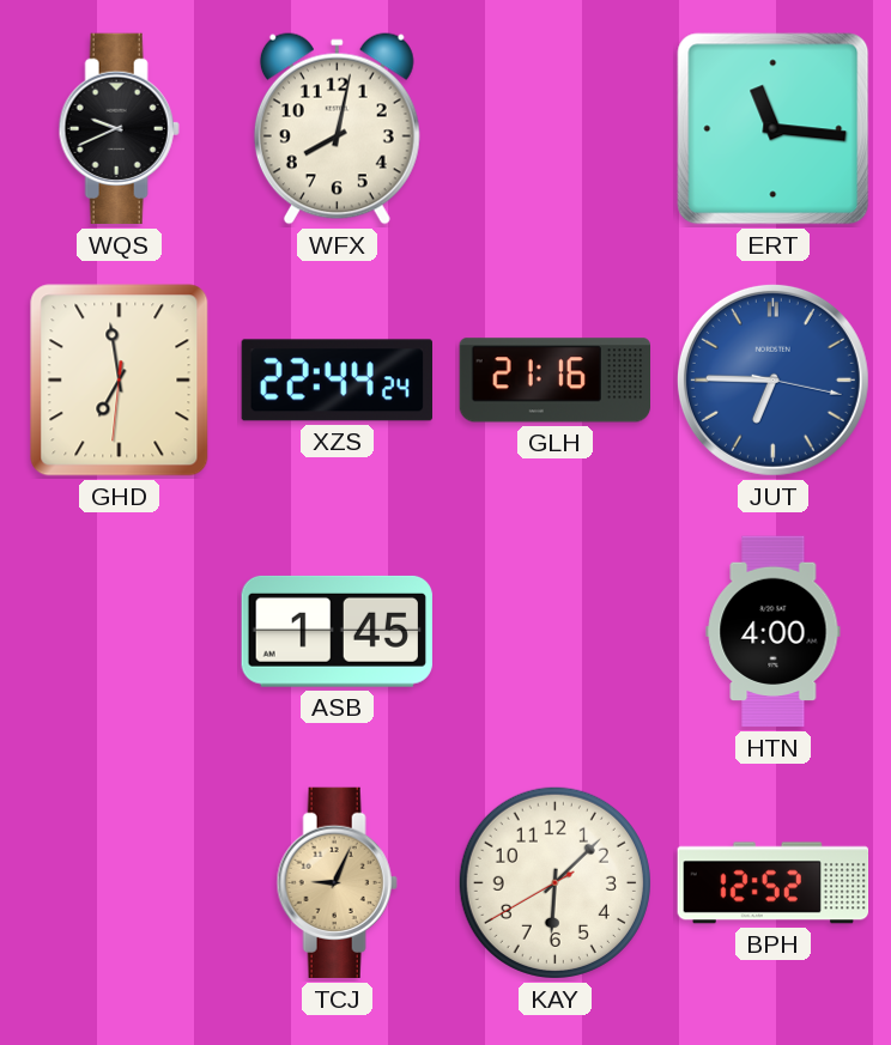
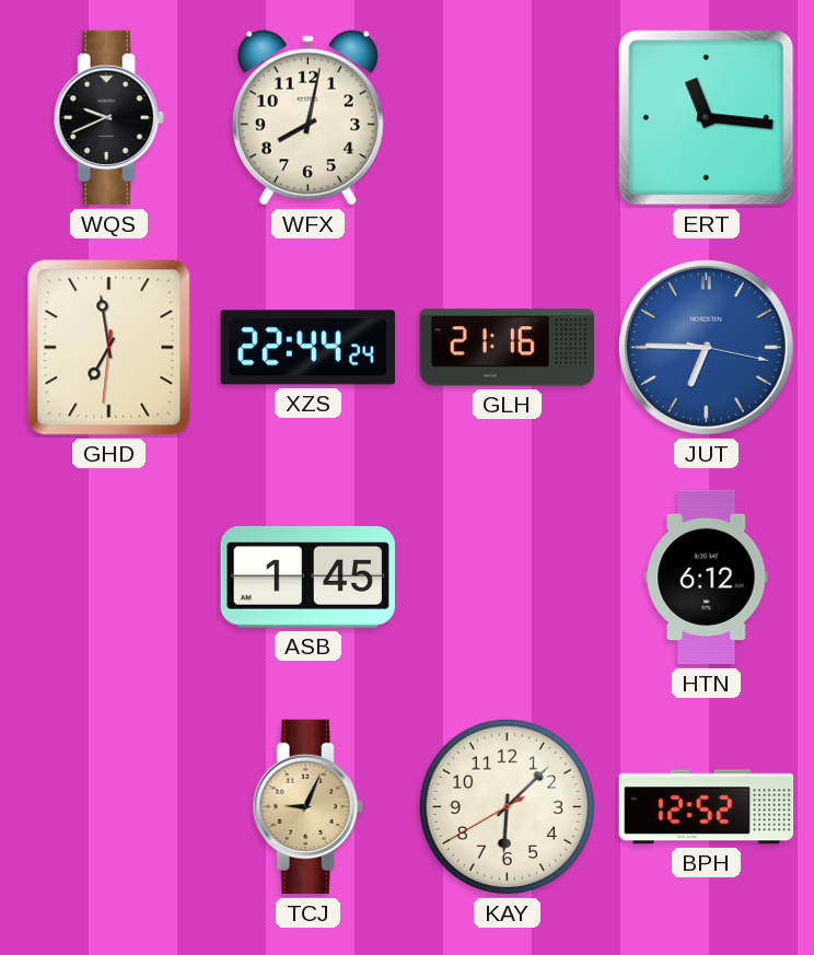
HTN: 4:00 -> 6:12 (707, 578)
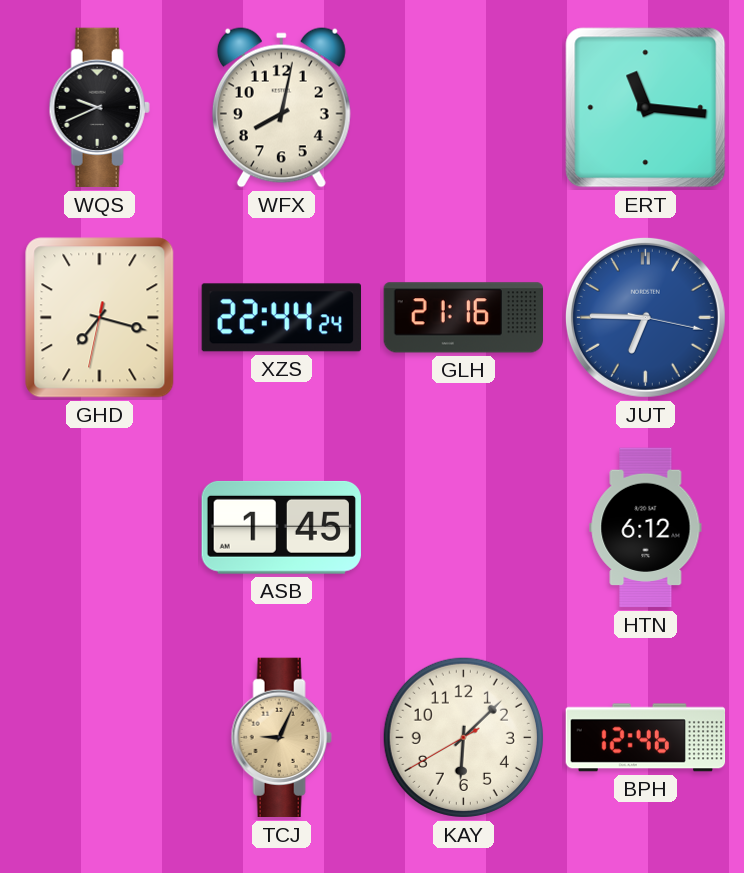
GHD: 6:58 -> 7:17 (100, 318)
BPH: 12:52 -> 12:46 (646, 738)
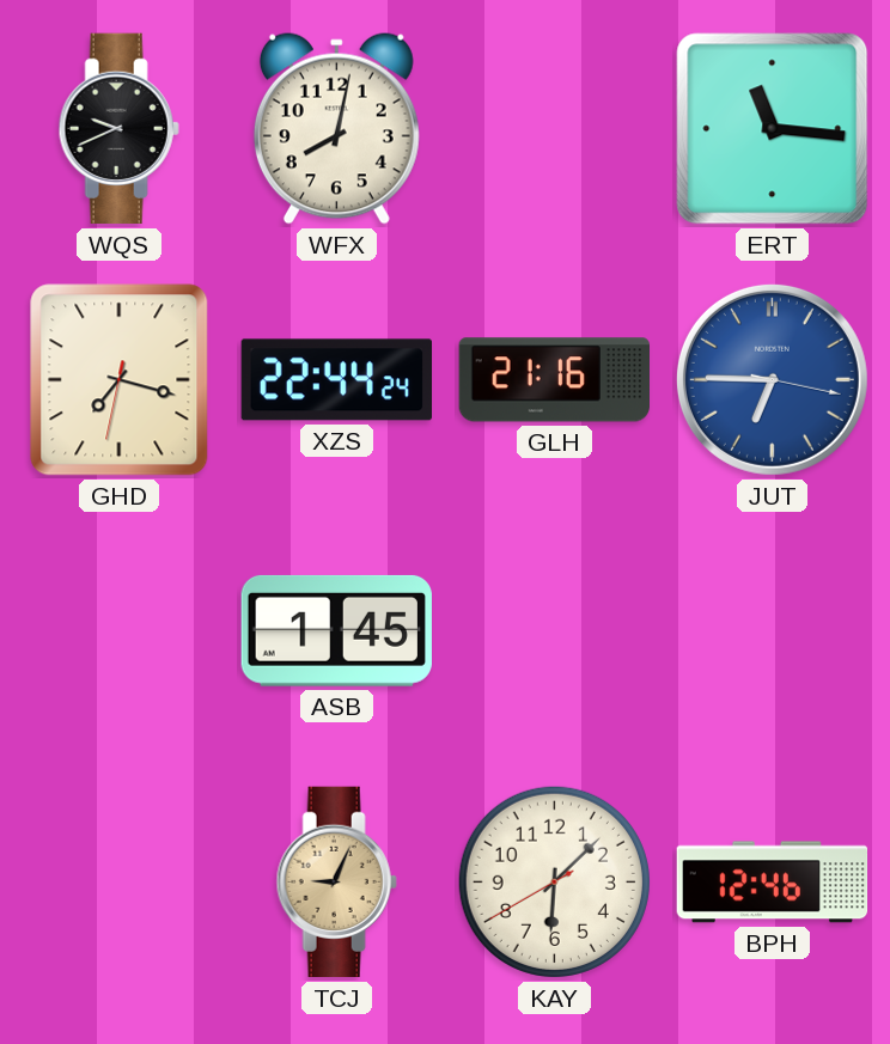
HTN: 6:12 -> none (646, 528)
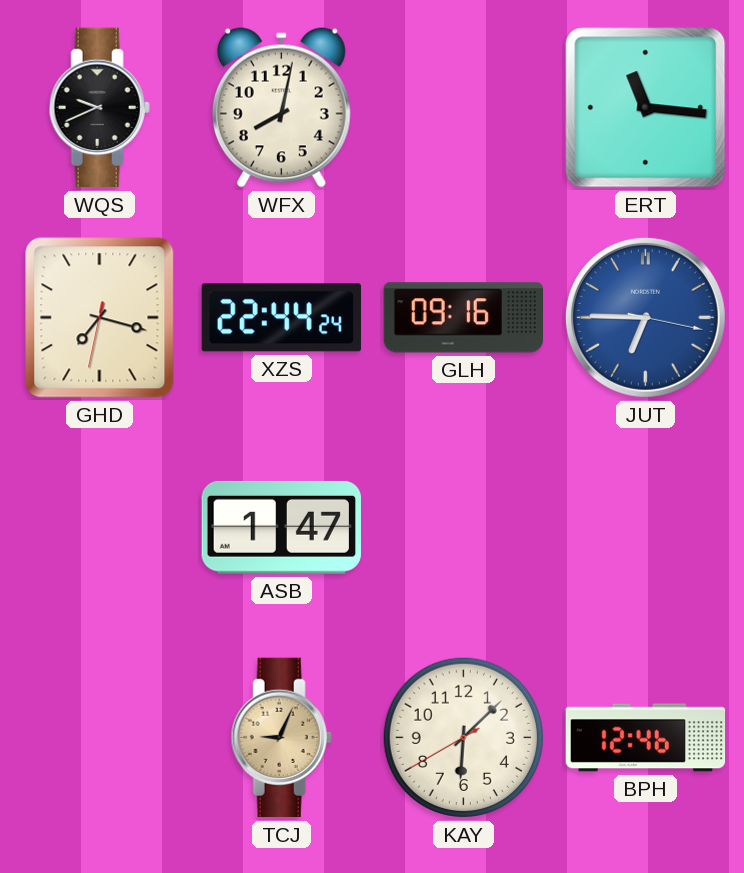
GLH: 21:16 -> 09:16 (463, 318)
ASB: 1:45 -> 1:47 (281, 527)
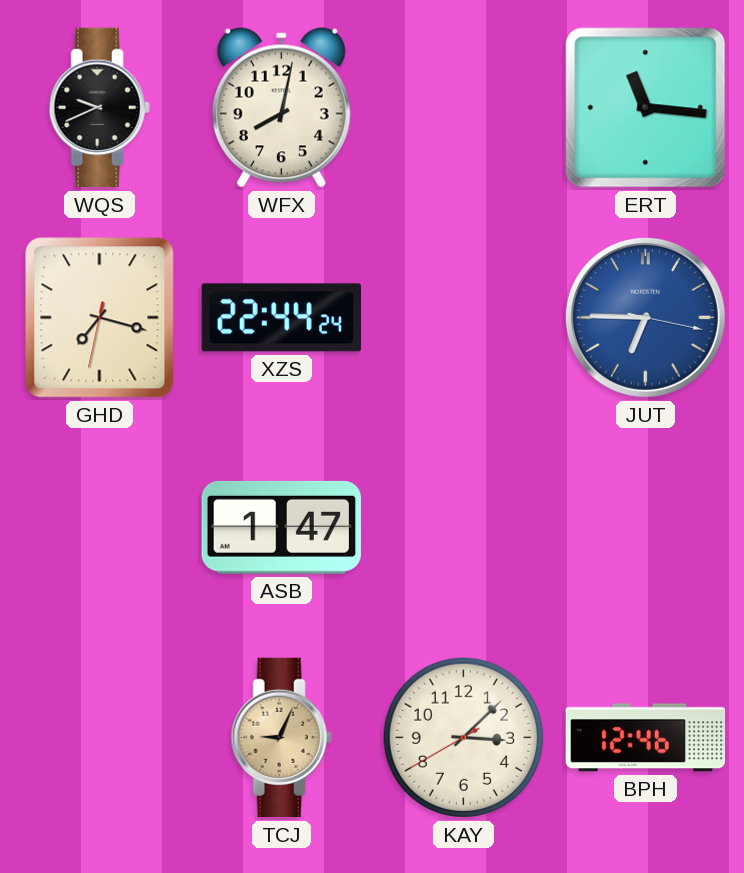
GLH: 09:16 -> none (463, 318)
KAY: 6:07 -> 3:07 (463, 737)
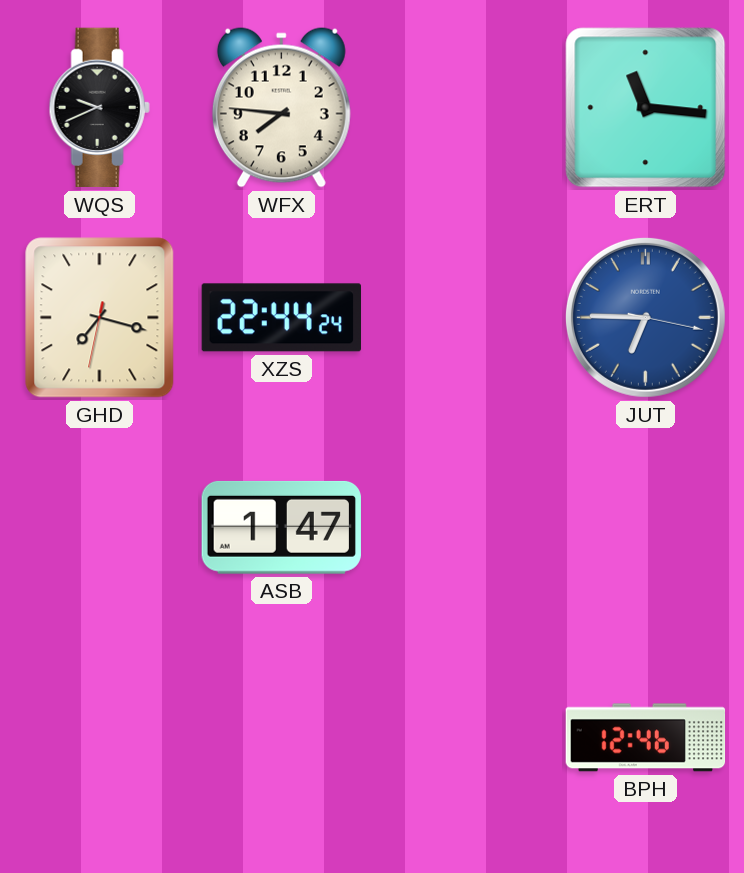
WFX: 8:02 -> 7:46 (281, 108)
TCJ: 9:04 -> none (281, 738)
KAY: 3:07 -> none (463, 737)
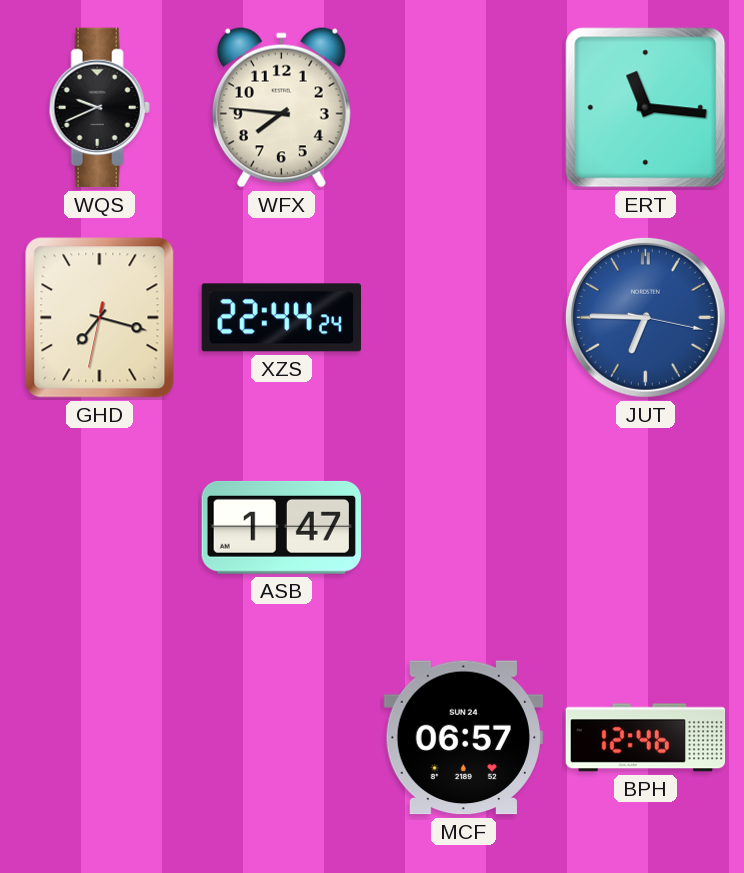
MCF: none -> 06:57 (463, 738)
